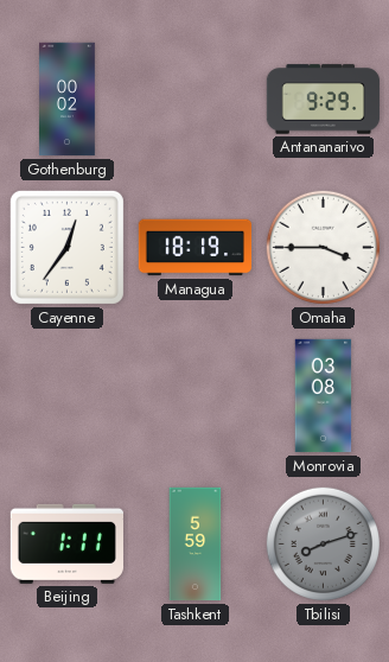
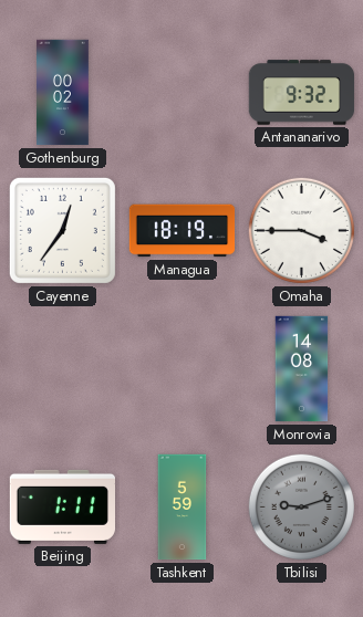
Antananarivo: 9:29 -> 9:32 (302, 93)
Monrovia: 03:08 -> 14:08 (302, 369)
Tbilisi: 8:12 -> 9:12 (301, 506)
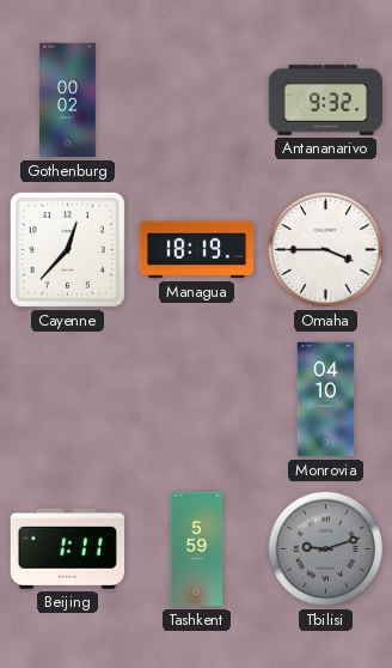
Cayenne: 12:36 -> 12:37 (67, 249)
Monrovia: 14:08 -> 04:10 (326, 400)
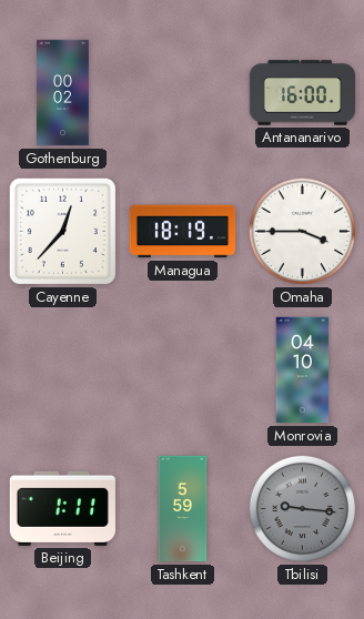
Antananarivo: 9:32 -> 16:00 (303, 93)
Tbilisi: 9:12 -> 9:16 (302, 508)
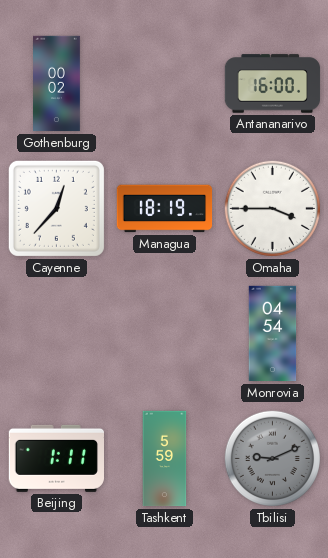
Monrovia: 04:10 -> 04:54 (273, 334)
Tbilisi: 9:16 -> 9:11 (272, 458)
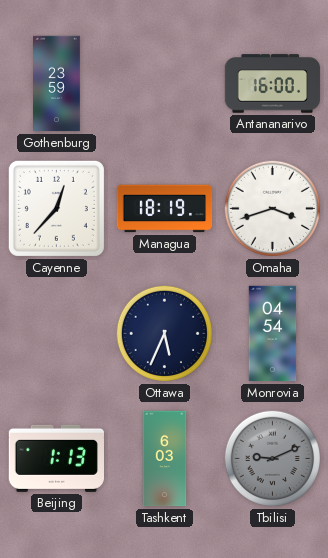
Gothenburg: 00:02 -> 23:59 (57, 84)
Omaha: 3:45 -> 3:42 (272, 208)
Ottawa: none -> 5:34 (164, 333)
Beijing: 1:11 -> 1:13 (56, 458)
Tashkent: 5:59 -> 6:03 (165, 459)
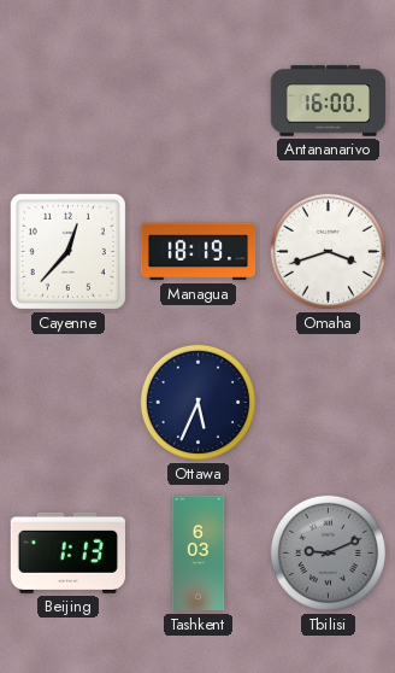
Gothenburg: 23:59 -> none (57, 84)
Monrovia: 04:54 -> none (273, 334)
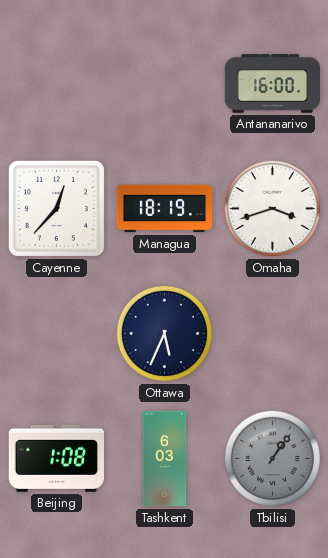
Beijing: 1:13 -> 1:08 (56, 458)
Tbilisi: 9:11 -> 1:06 (272, 458)
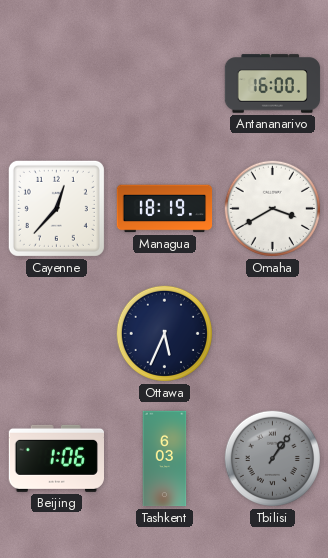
Omaha: 3:42 -> 3:40 (272, 208)
Beijing: 1:08 -> 1:06 (56, 458)
